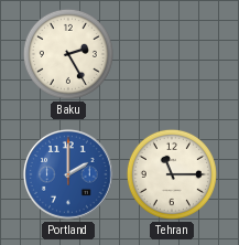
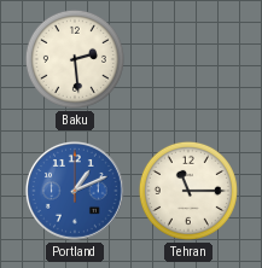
Baku: 2:25 -> 2:29 (75, 59)
Portland: 2:00 -> 1:11 (75, 191)
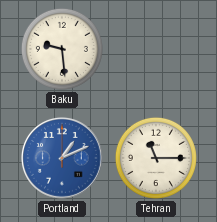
Baku: 2:29 -> 9:29 (62, 49)
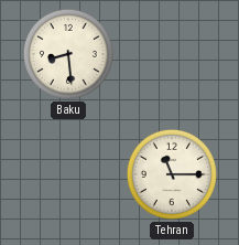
Baku: 9:29 -> 8:29 (68, 54)
Portland: 1:11 -> none (62, 158)
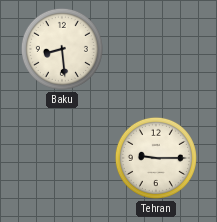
Tehran: 11:15 -> 9:15 (156, 158)
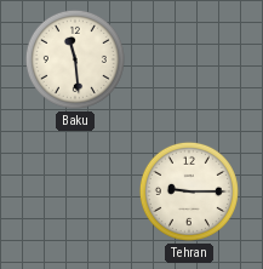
Baku: 8:29 -> 11:29 (75, 59)
